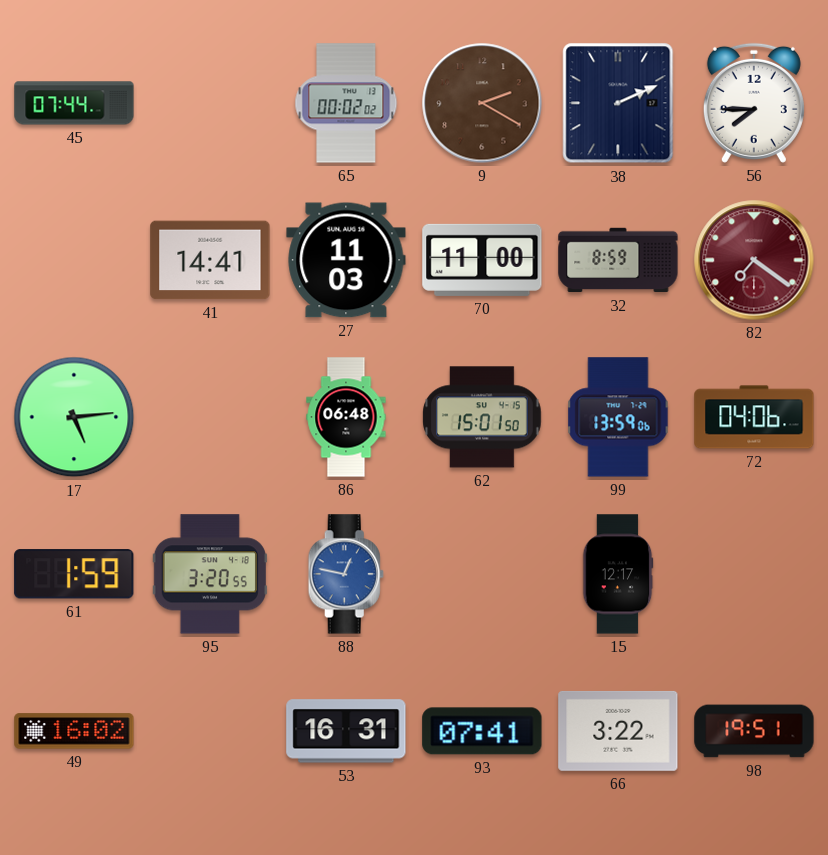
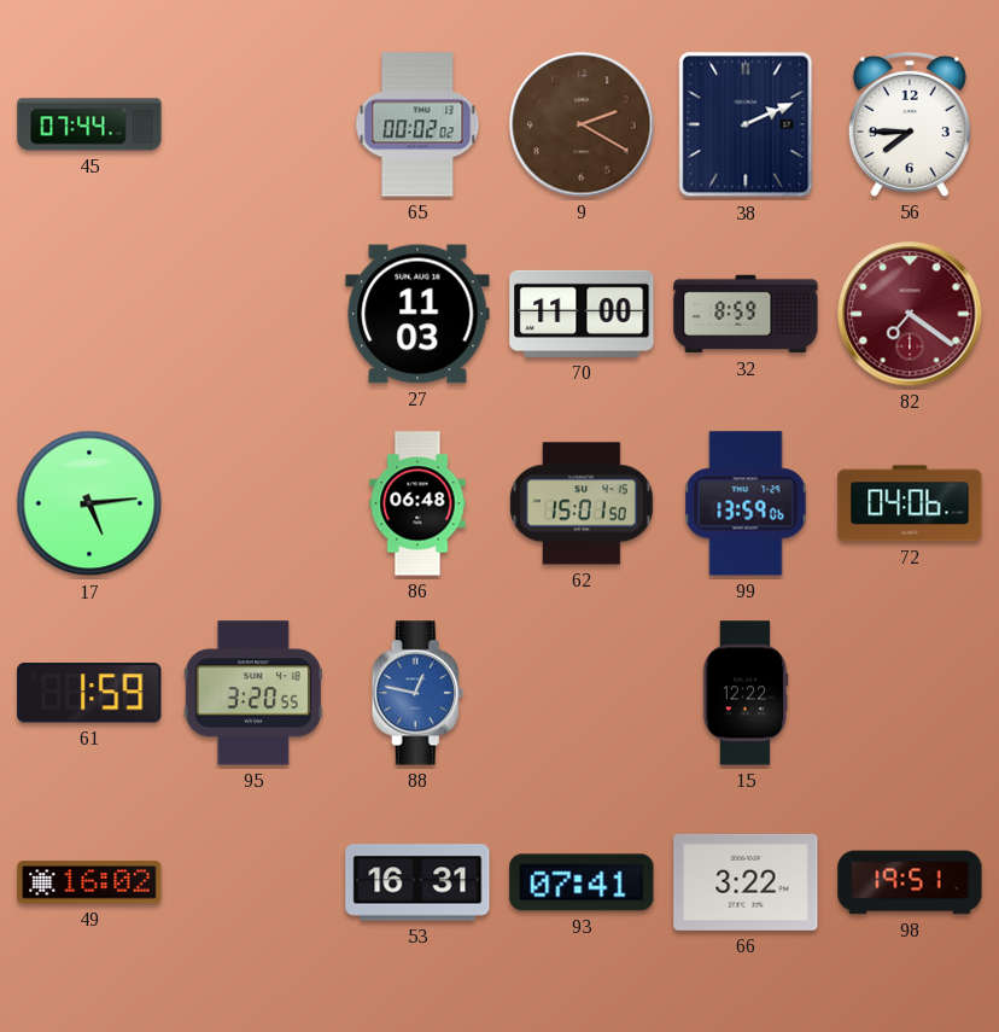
41: 14:41 -> none (210, 260)
15: 12:17 -> 12:22 (746, 693)
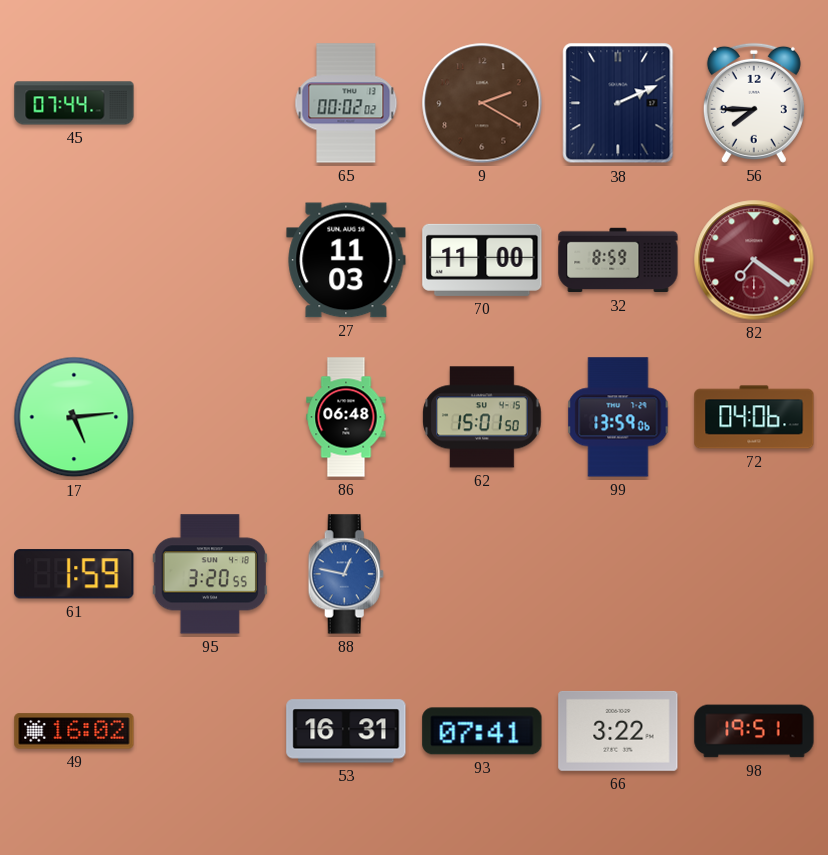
15: 12:22 -> none (746, 693)
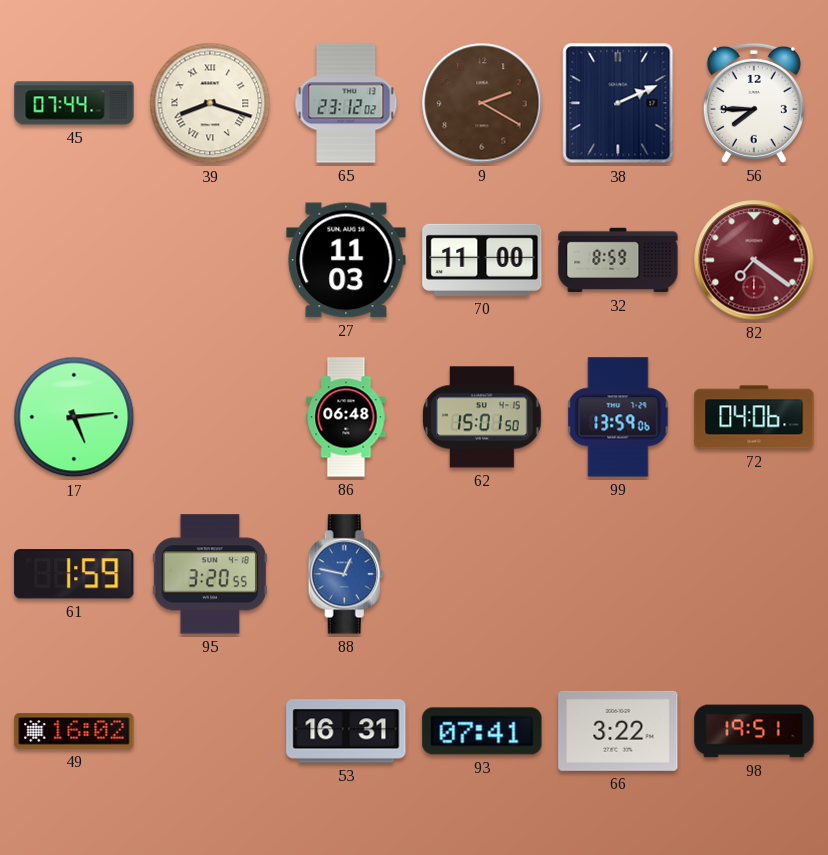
39: none -> 8:18 (210, 103)
65: 00:02 -> 23:12 (346, 103)
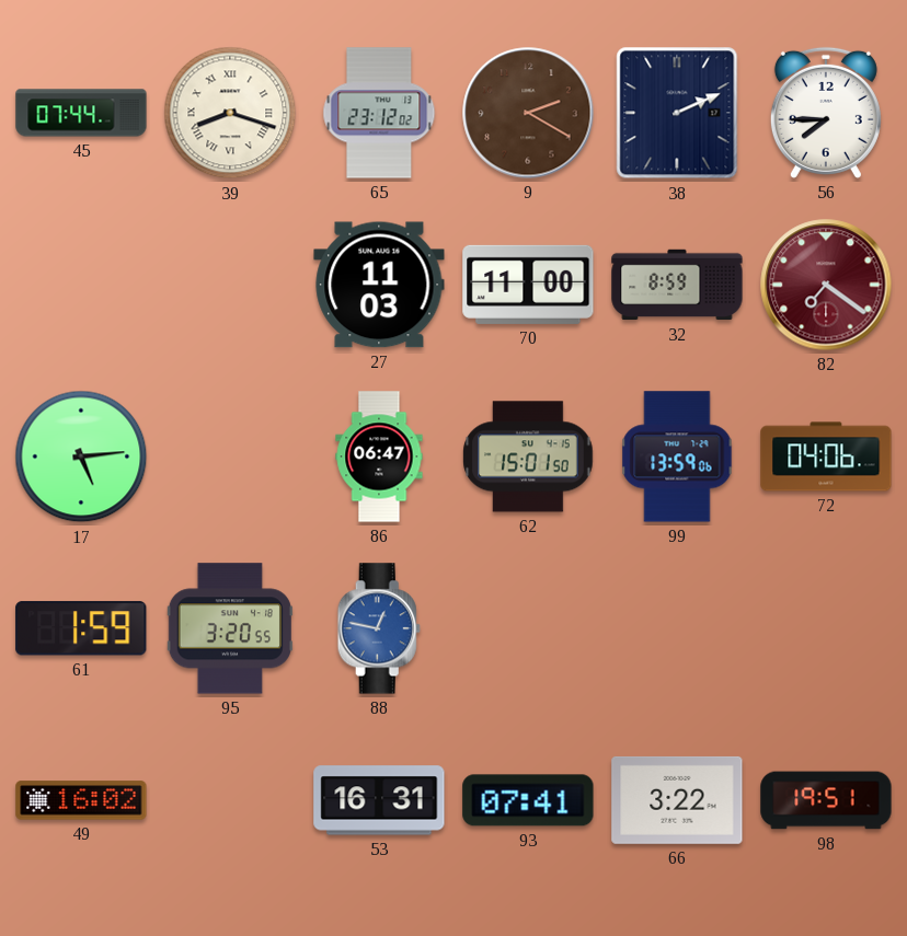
86: 06:48 -> 06:47 (379, 457)
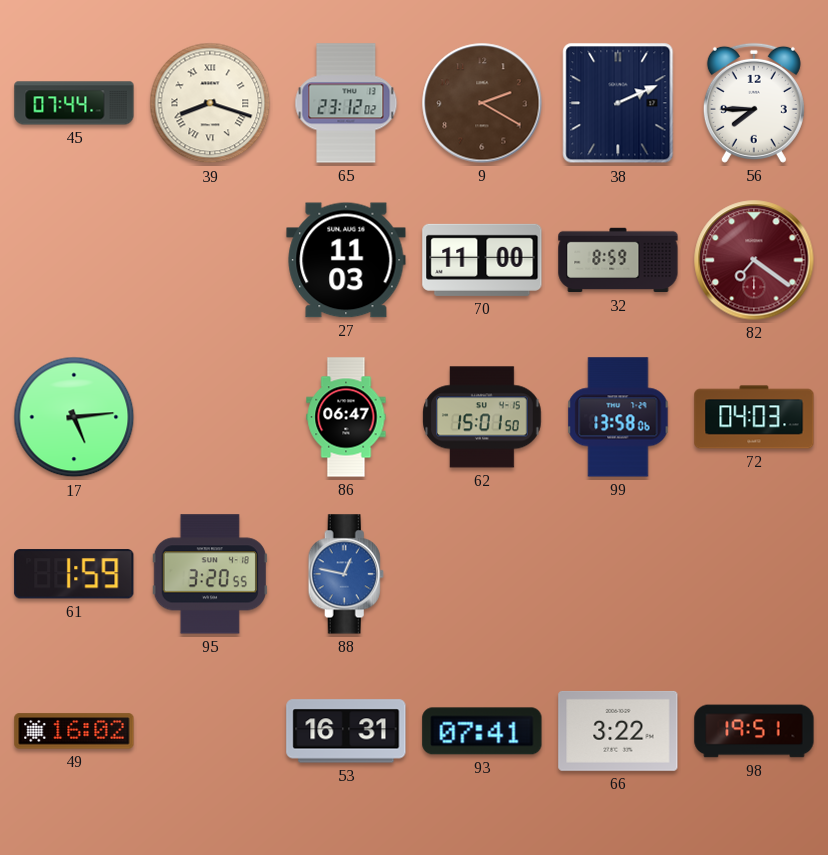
99: 13:59 -> 13:58 (618, 417)
72: 04:06 -> 04:03 (754, 417)
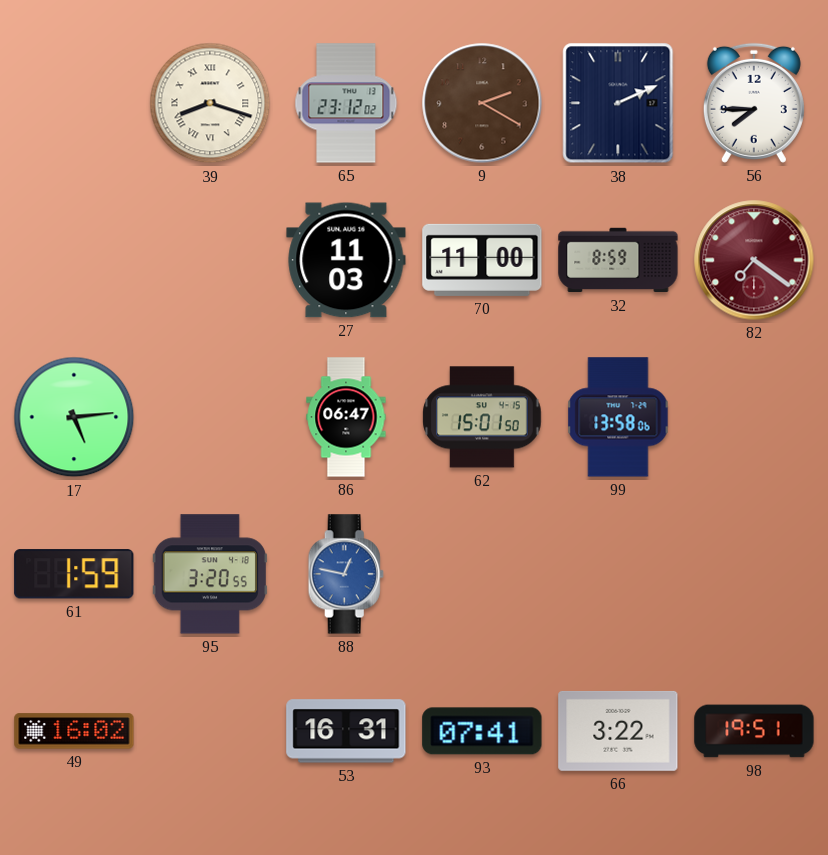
45: 07:44 -> none (74, 103)
72: 04:03 -> none (754, 417)
